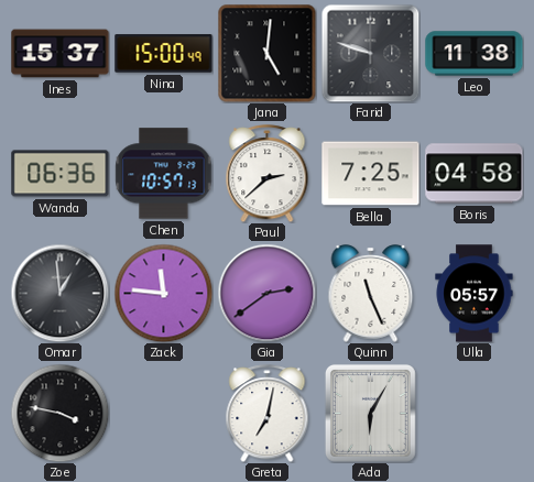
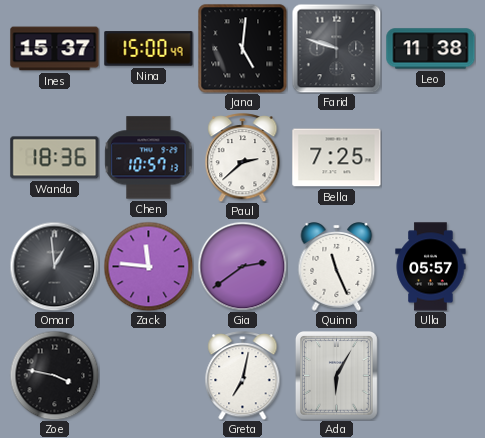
Wanda: 06:36 -> 18:36 (55, 158)
Boris: 04:58 -> none (475, 174)
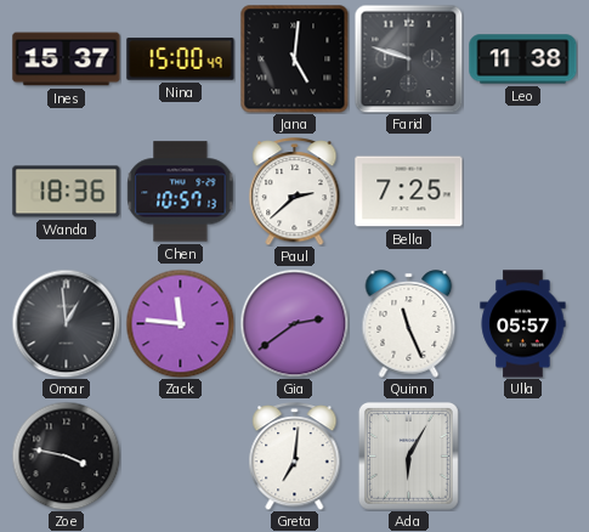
Greta: 7:02 -> 7:01 (295, 457)
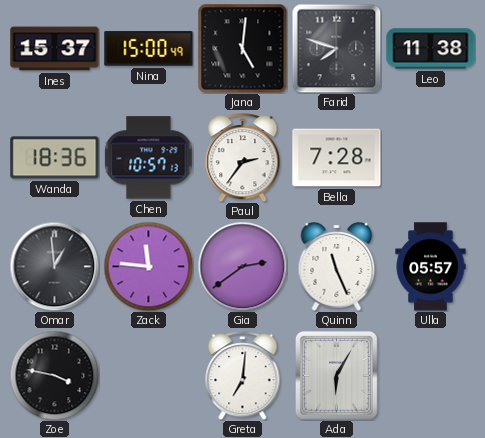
Farid: 9:48 -> 7:48 (336, 48)
Paul: 2:38 -> 2:36 (243, 158)
Bella: 7:25 -> 7:28 (337, 158)
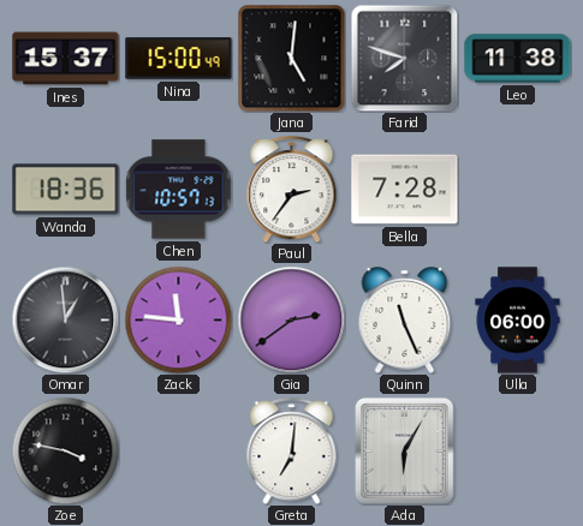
Ulla: 05:57 -> 06:00 (518, 321)
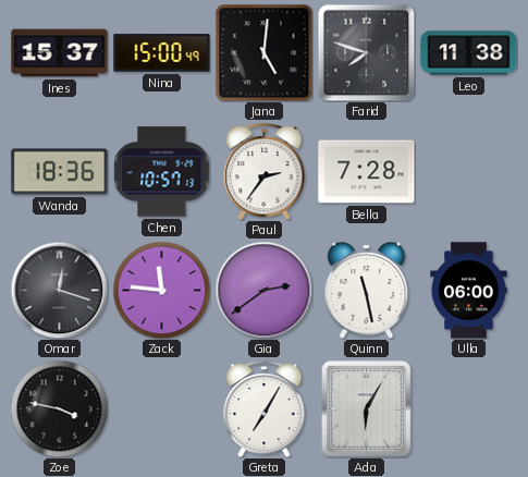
Omar: 12:59 -> 12:18 (59, 290)
Quinn: 11:26 -> 11:28 (367, 291)
Greta: 7:01 -> 7:05 (265, 409)
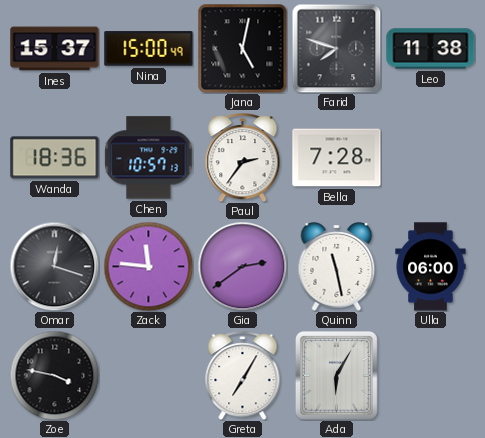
Jana: 5:01 -> 5:02 (242, 48)
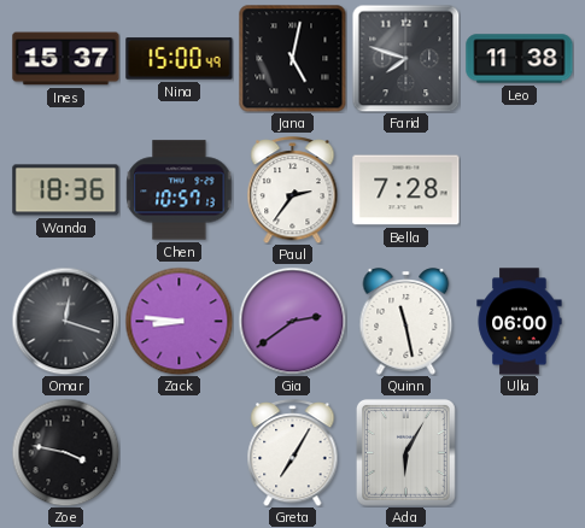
Zack: 11:46 -> 8:46 (179, 321)
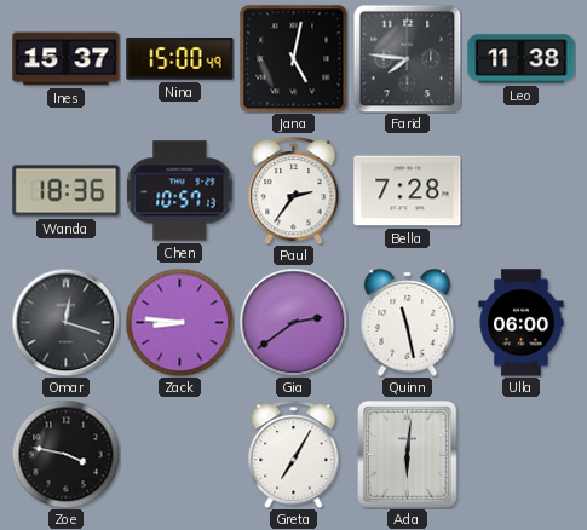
Farid: 7:48 -> 7:46 (407, 58)
Ada: 6:05 -> 6:01 (408, 455)
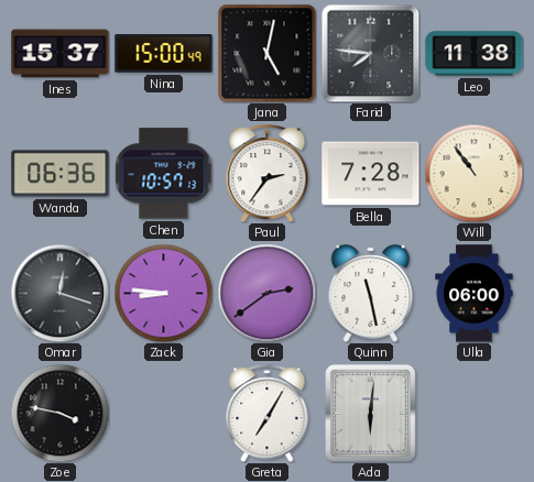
Wanda: 18:36 -> 06:36 (61, 174)
Will: none -> 10:54 (473, 173)
